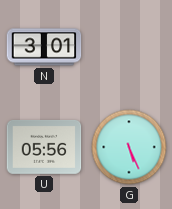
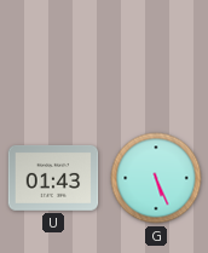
N: 3:01 -> none (44, 47)
U: 05:56 -> 01:43 (53, 178)
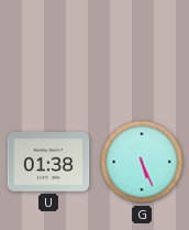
U: 01:43 -> 01:38 (48, 162)
